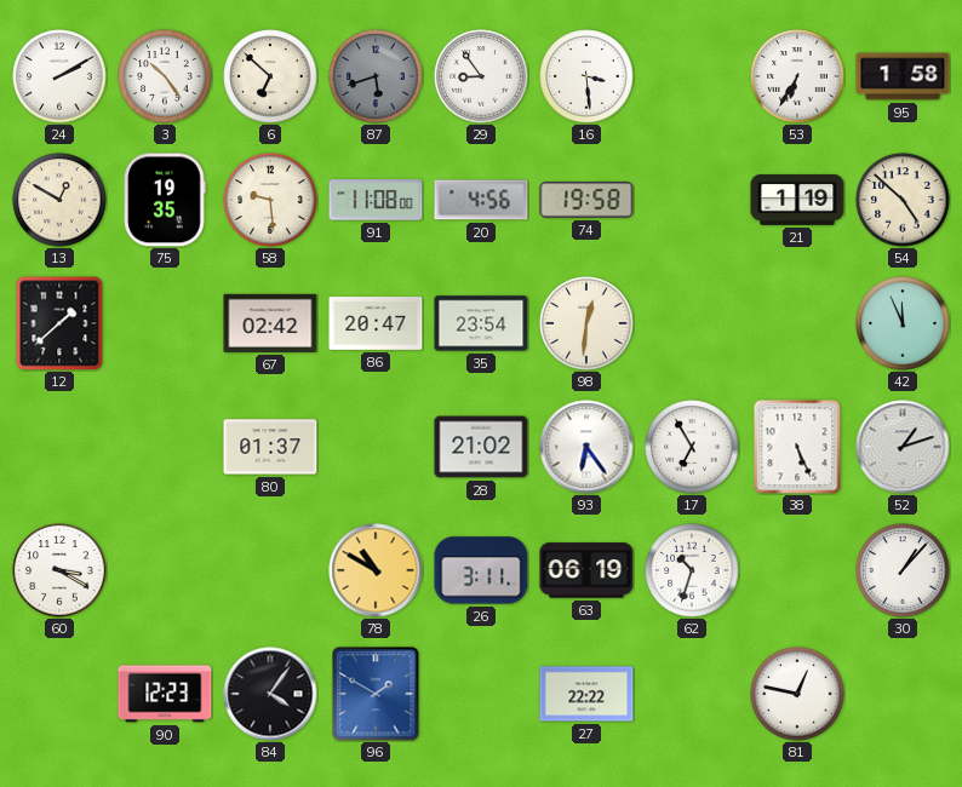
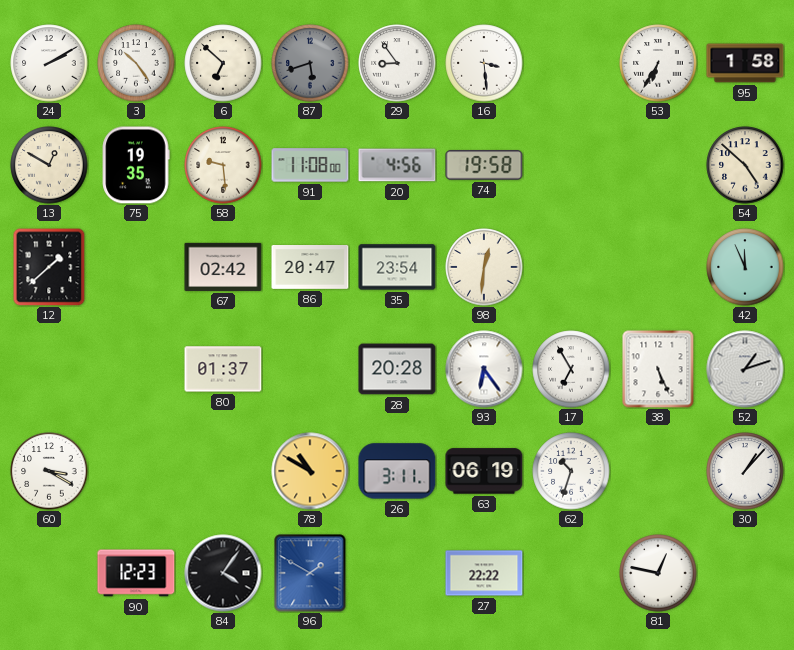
21: 1:19 -> none (797, 200)
28: 21:02 -> 20:28 (397, 369)
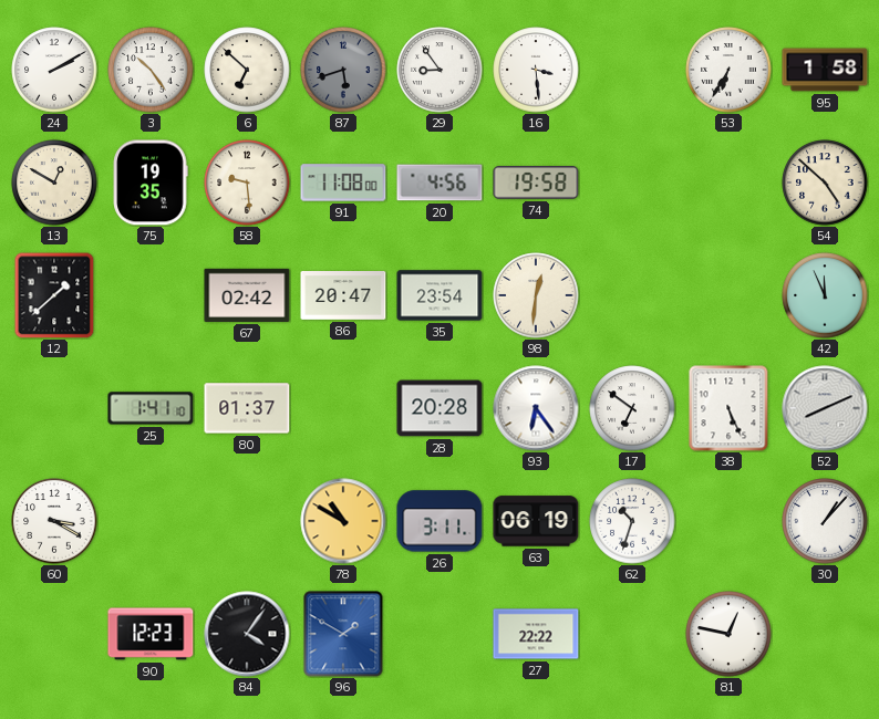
25: none -> 1:41 (151, 408)
17: 6:55 -> 6:51 (632, 408)
52: 1:12 -> 8:11 (825, 408)
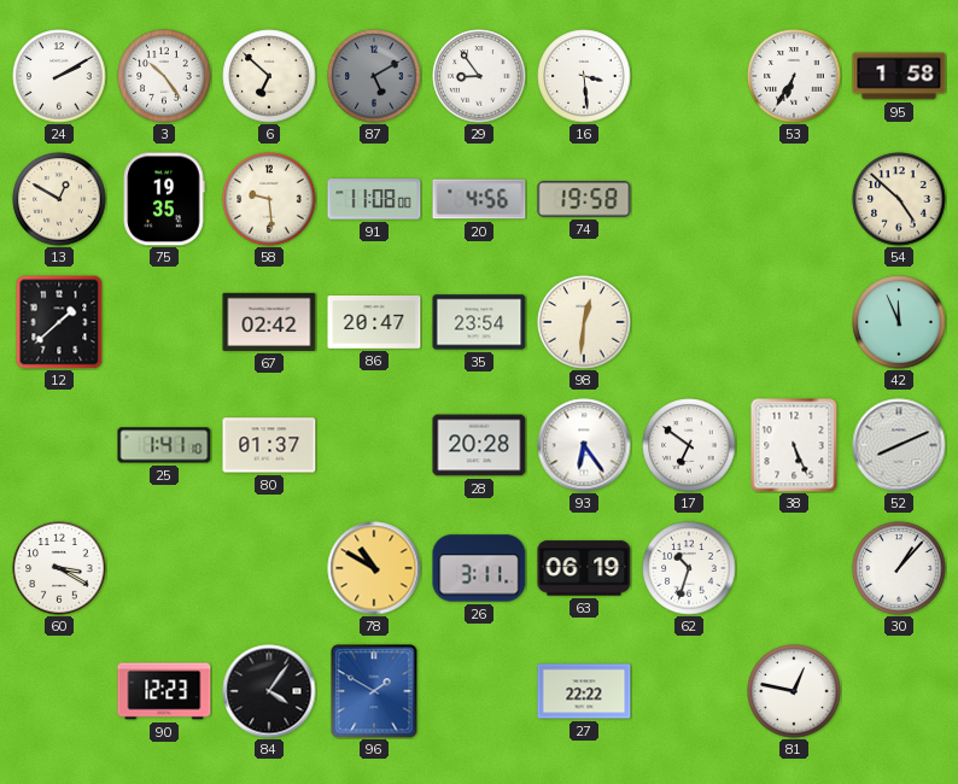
87: 5:42 -> 5:10 (374, 76)
